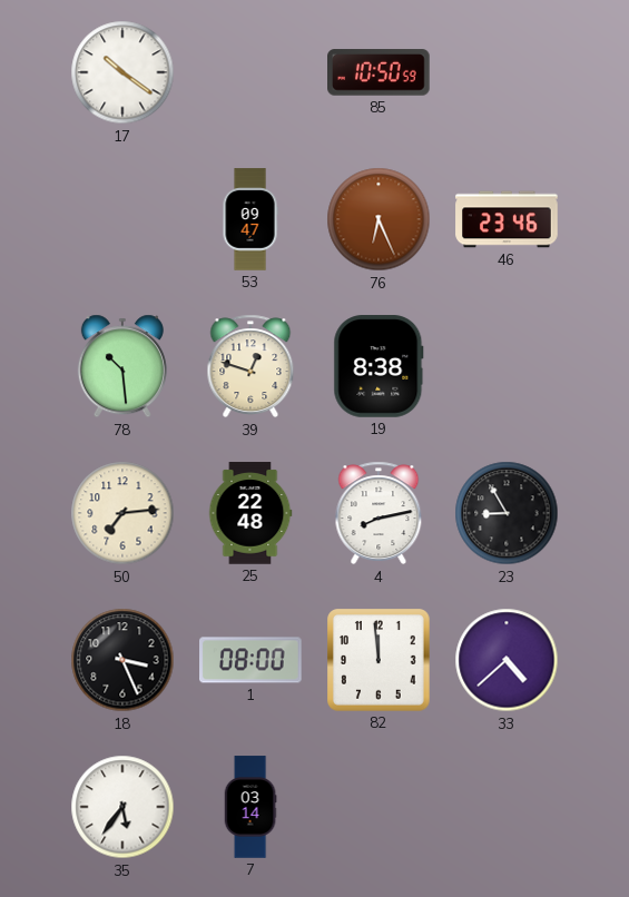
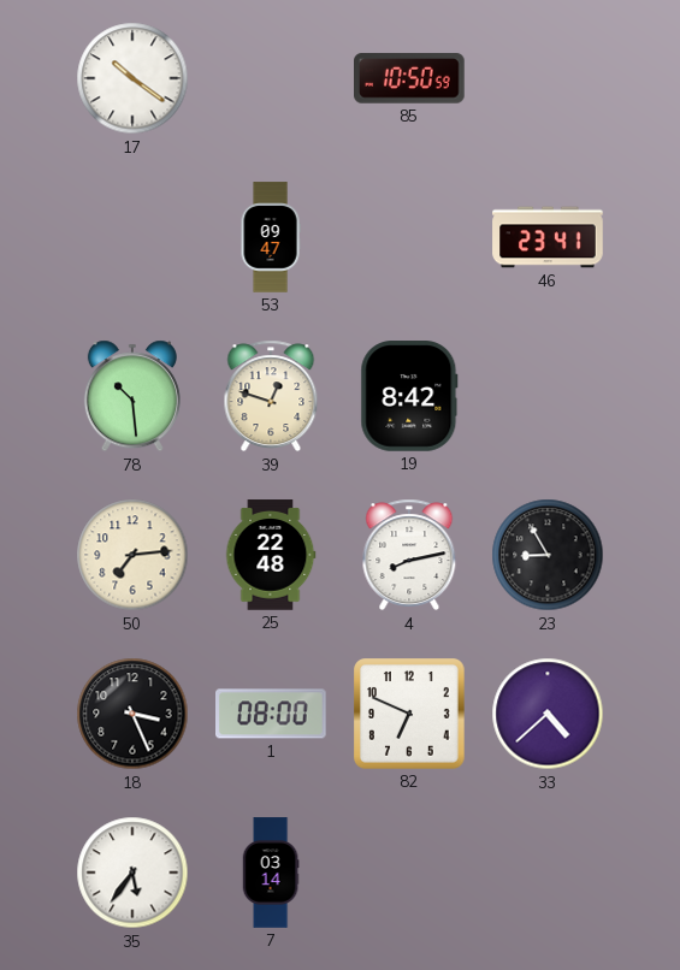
76: 6:26 -> none (379, 219)
46: 23:46 -> 23:41 (548, 237)
19: 8:38 -> 8:42 (409, 396)
82: 11:59 -> 6:49 (410, 715)
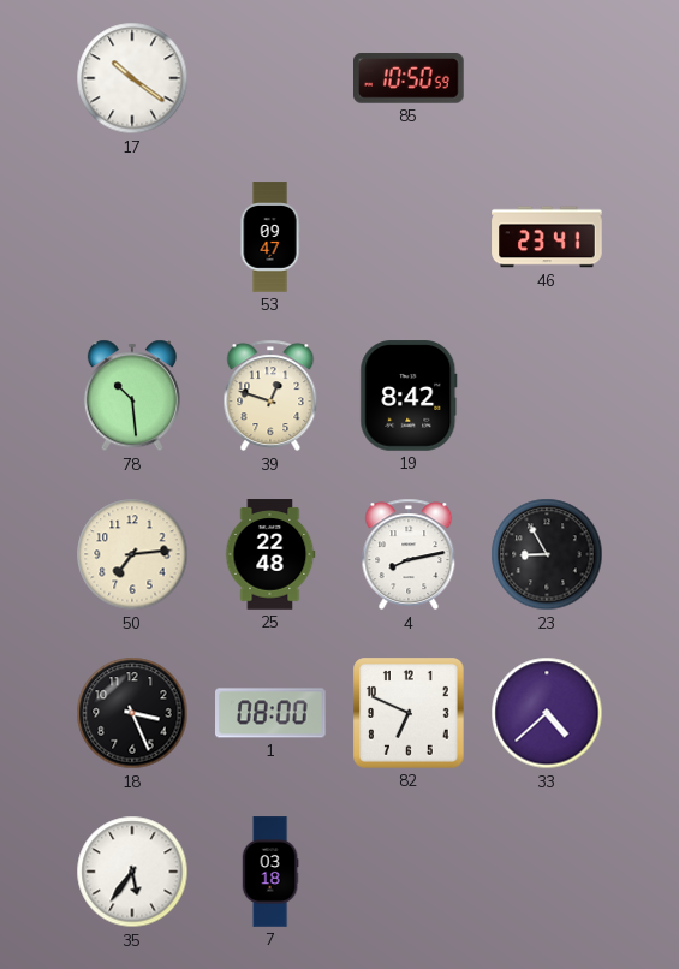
7: 03:14 -> 03:18 (270, 872)
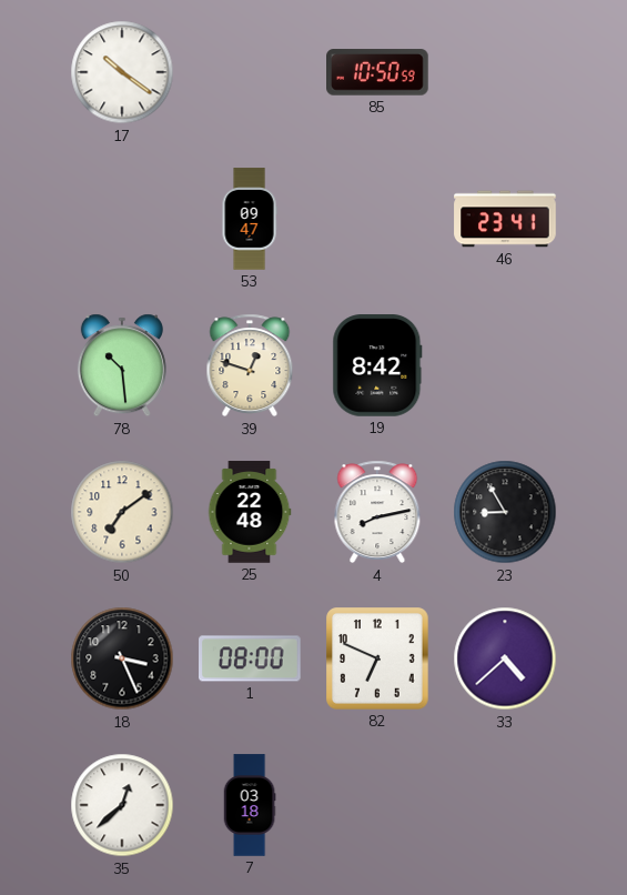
50: 7:14 -> 7:09 (122, 512)
35: 5:36 -> 12:38 (122, 805)
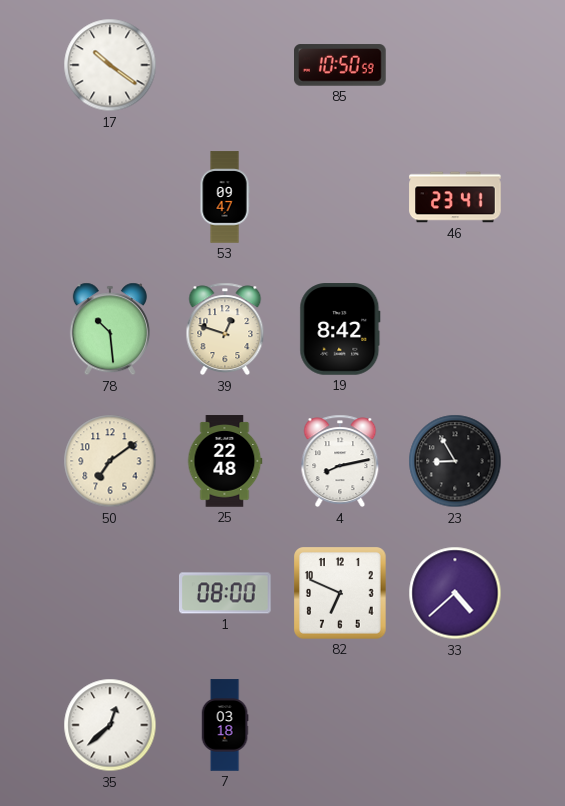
18: 3:26 -> none (122, 658)
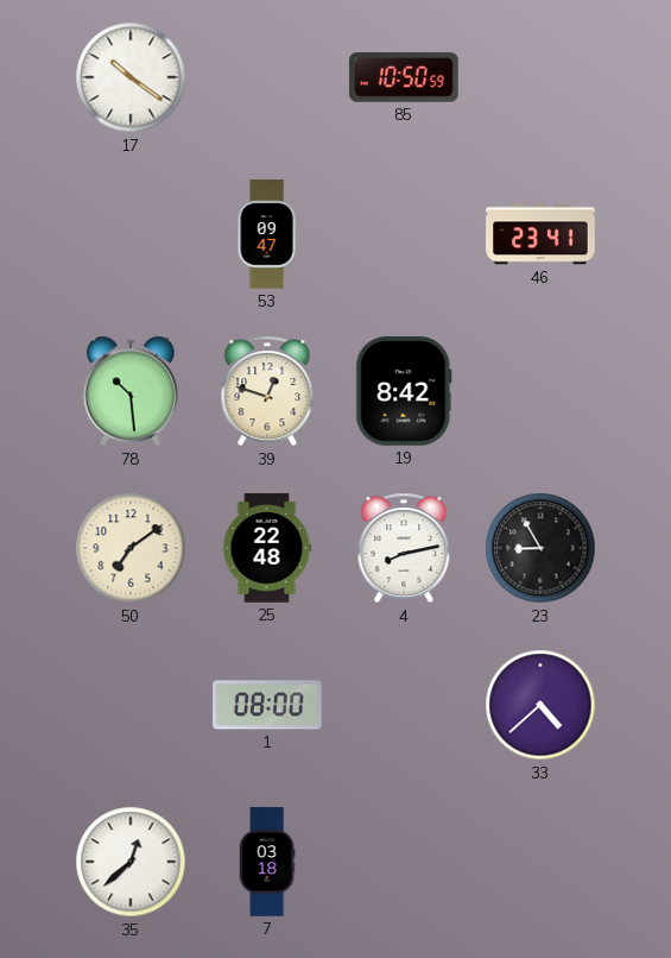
82: 6:49 -> none (341, 594)
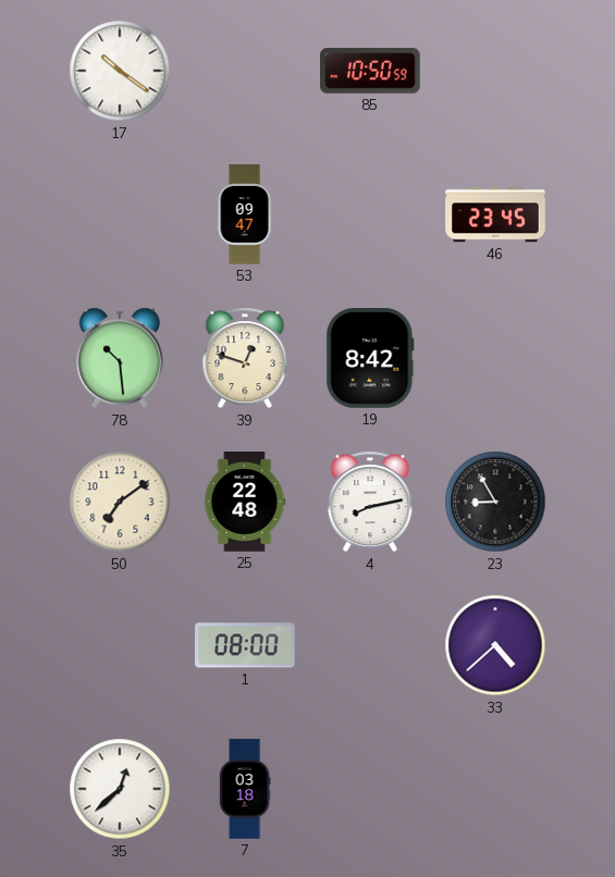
46: 23:41 -> 23:45 (495, 214)
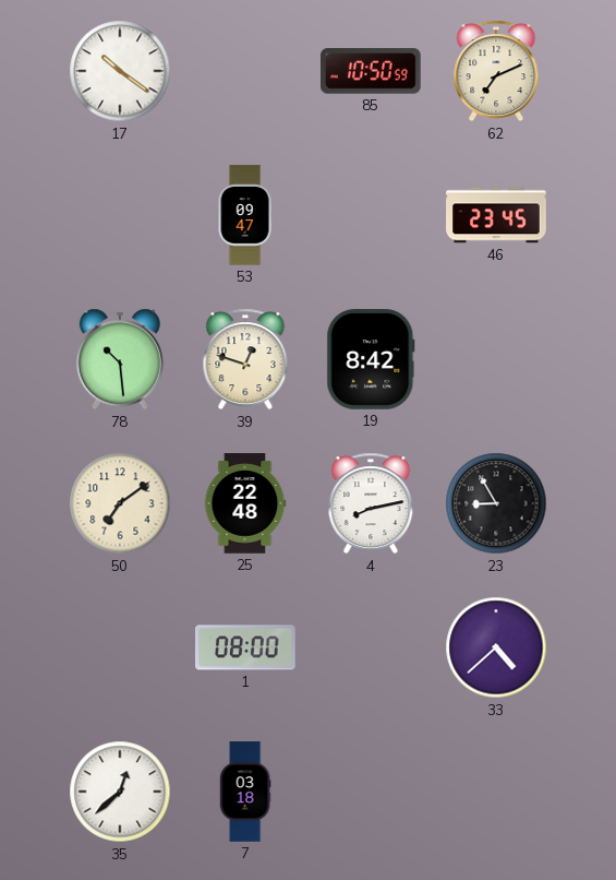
62: none -> 7:11 (496, 71)
